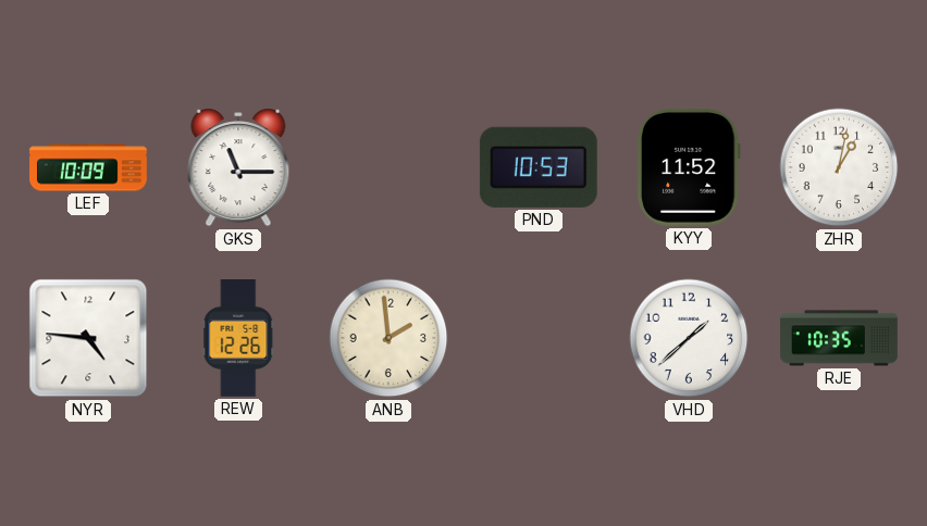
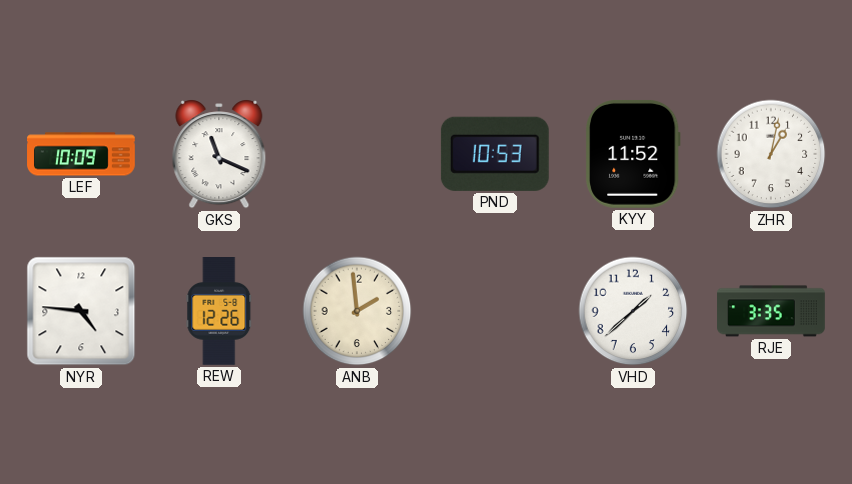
GKS: 11:15 -> 11:19 (219, 154)
RJE: 10:35 -> 3:35 (771, 311)
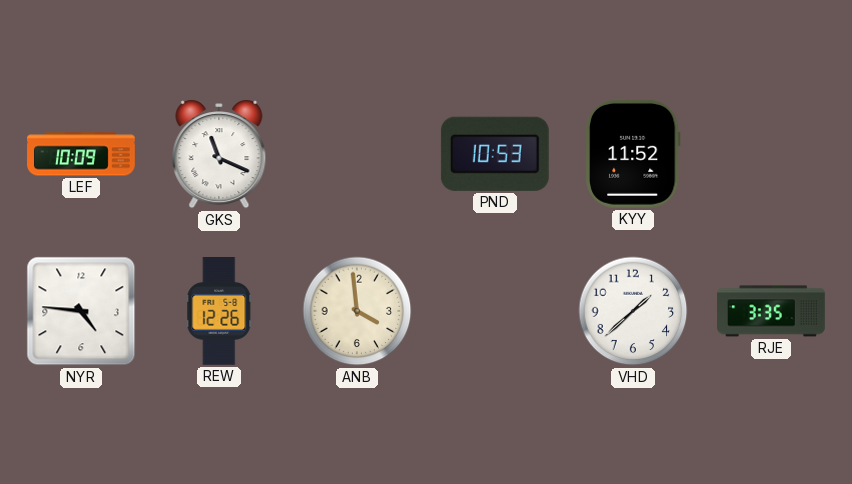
ZHR: 1:02 -> none (771, 154)
ANB: 1:59 -> 3:59 (357, 311)
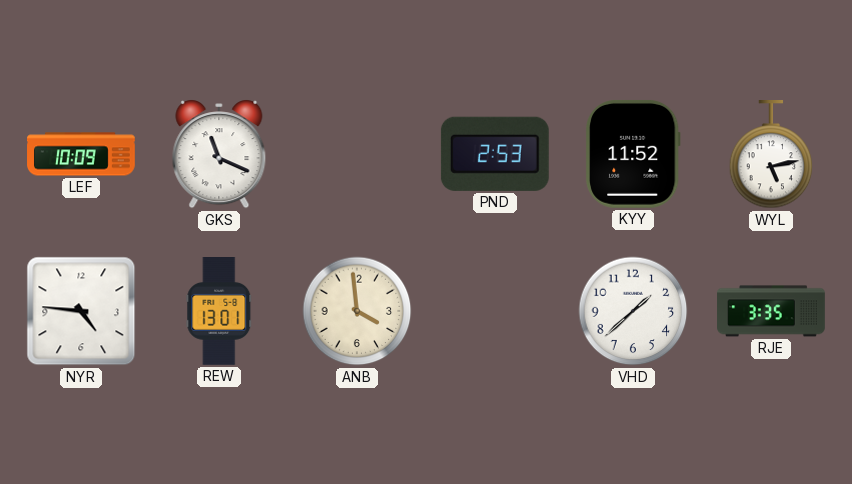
PND: 10:53 -> 2:53 (495, 154)
WYL: none -> 5:13 (771, 155)
REW: 12:26 -> 13:01 (219, 312)
